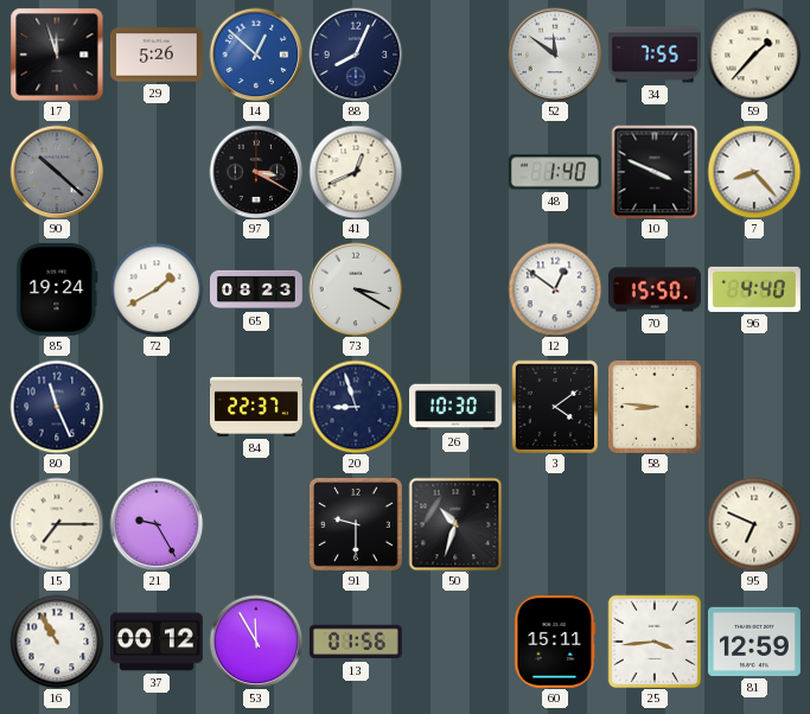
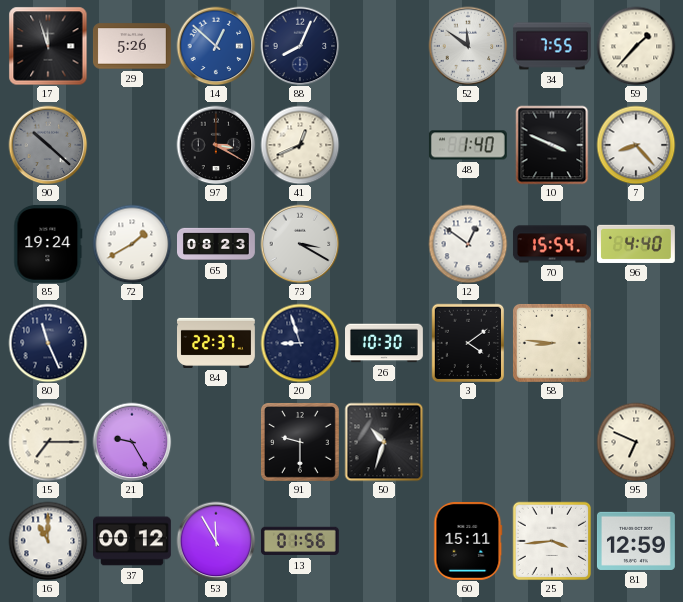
70: 15:50 -> 15:54 (552, 244)
16: 10:55 -> 11:00 (48, 541)
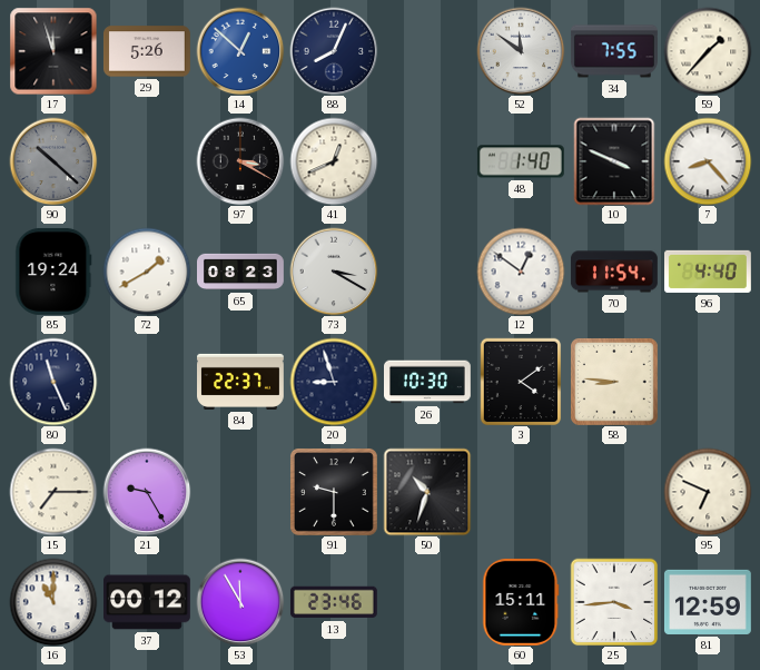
70: 15:54 -> 11:54 (614, 272)
13: 01:56 -> 23:46 (334, 602)
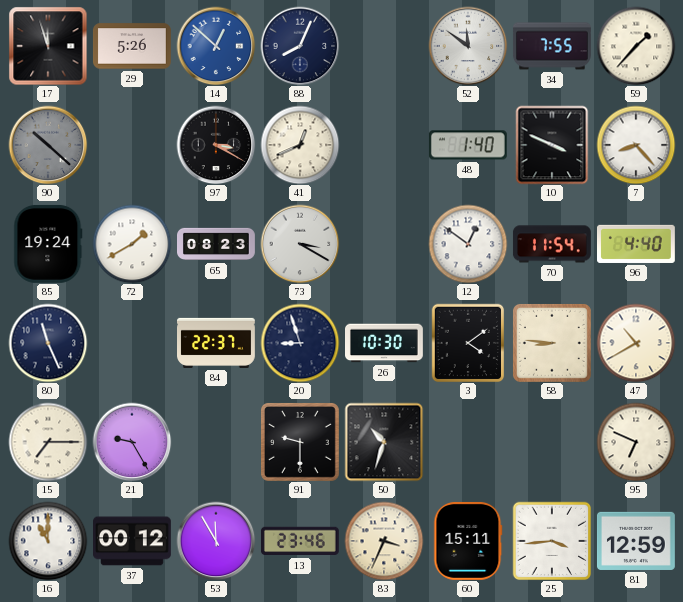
47: none -> 10:40 (636, 343)
83: none -> 3:34 (384, 541)
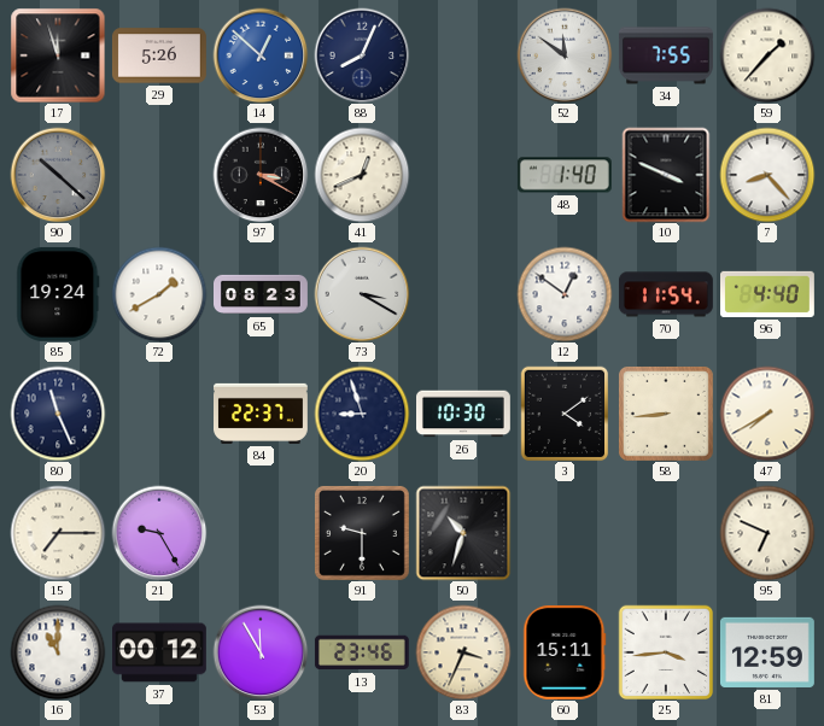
58: 8:46 -> 8:44 (666, 414)
47: 10:40 -> 7:40 (767, 414)
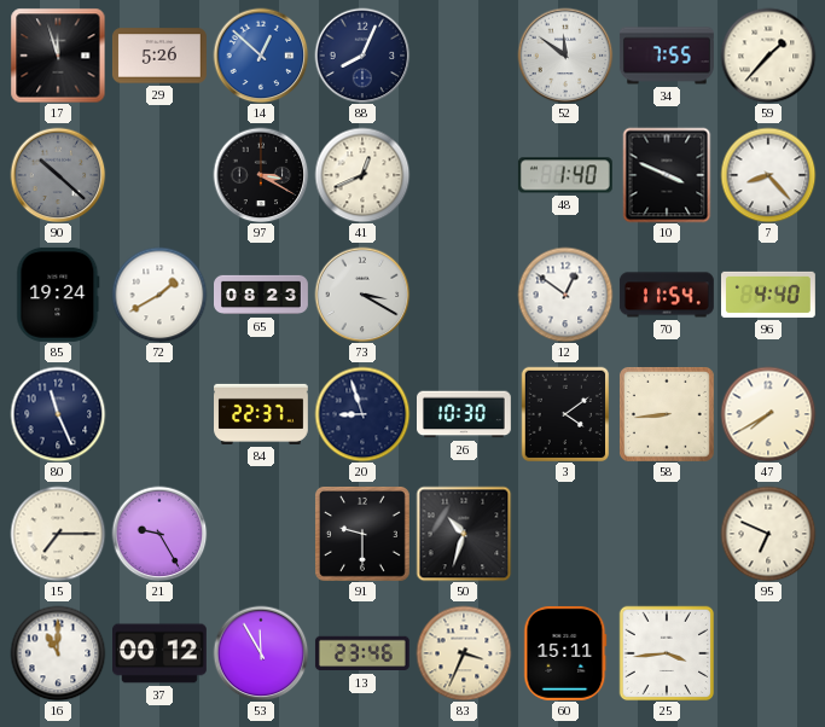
81: 12:59 -> none (767, 652)
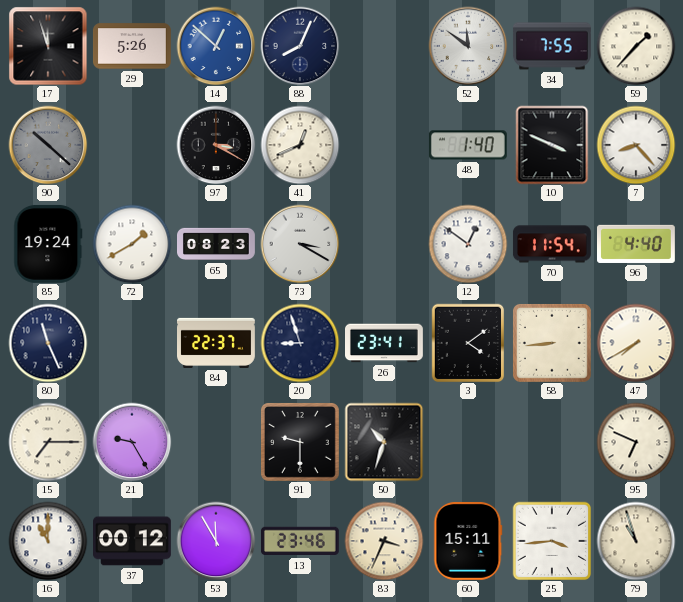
26: 10:30 -> 23:41 (385, 343)
79: none -> 10:57 (636, 541)
